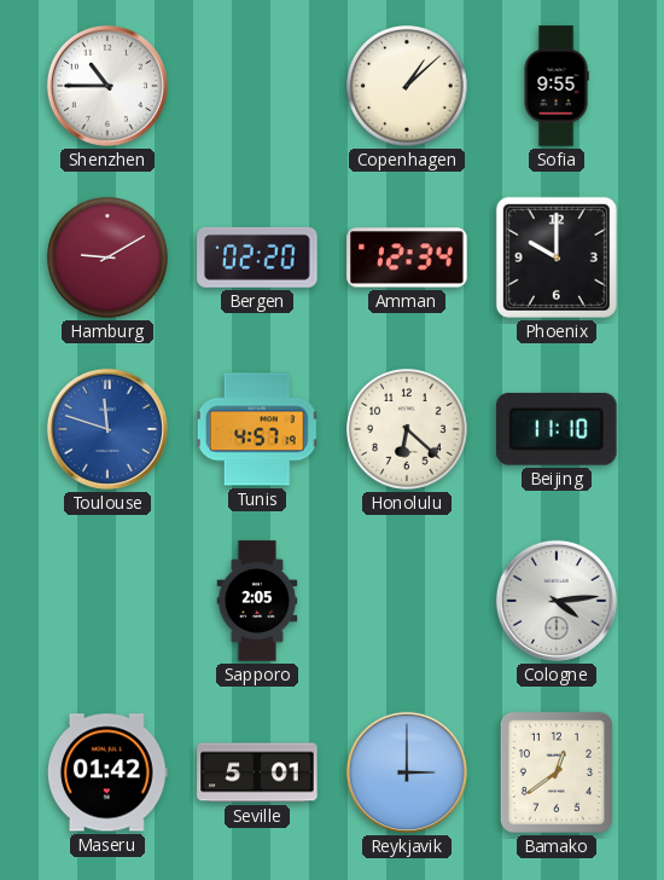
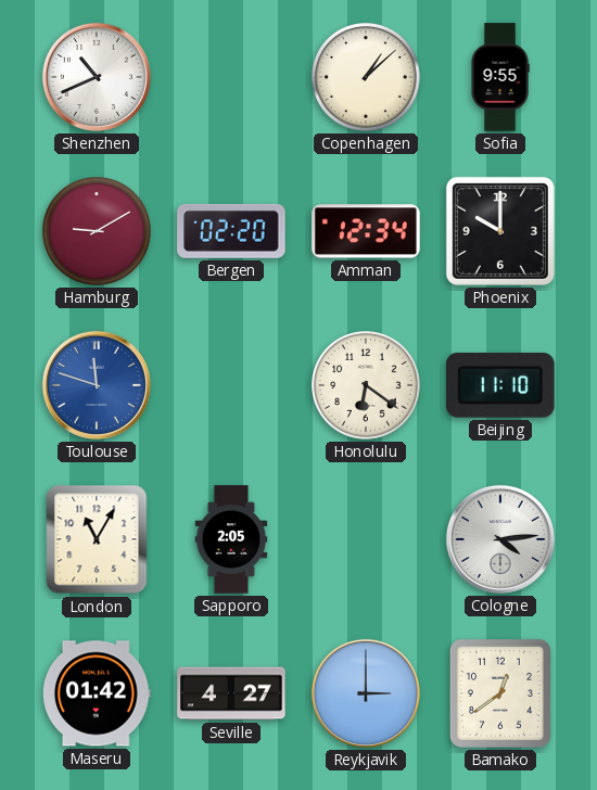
Shenzhen: 10:45 -> 10:41 (97, 77)
Tunis: 4:57 -> none (257, 429)
Honolulu: 6:22 -> 6:21 (367, 386)
London: none -> 11:05 (97, 539)
Seville: 5:01 -> 4:27 (231, 693)
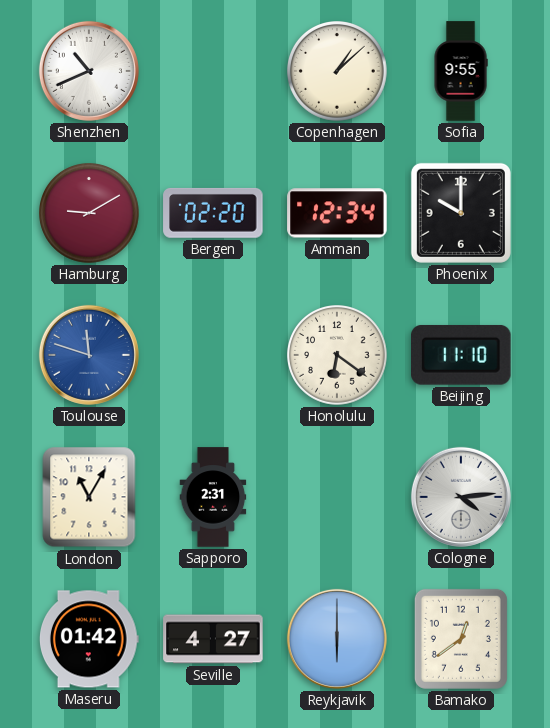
Sapporo: 2:05 -> 2:31 (213, 497)
Reykjavik: 3:00 -> 6:00 (337, 639)
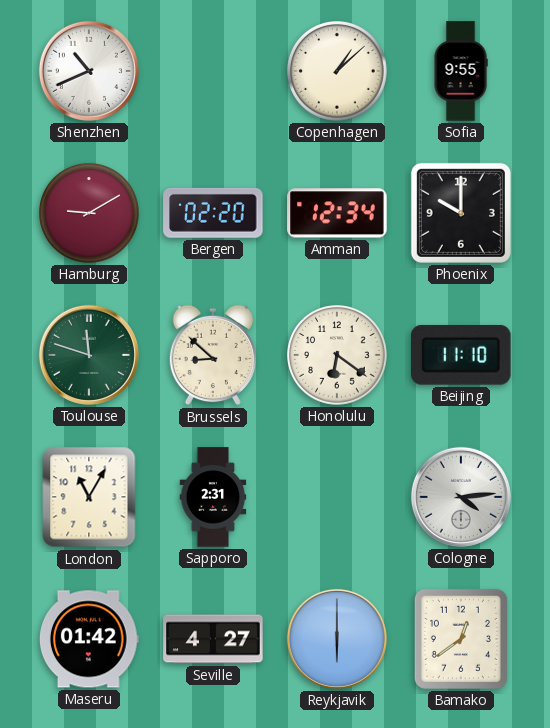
Toulouse dial: blue -> green (89, 355)
Brussels: none -> 8:52 (212, 355)
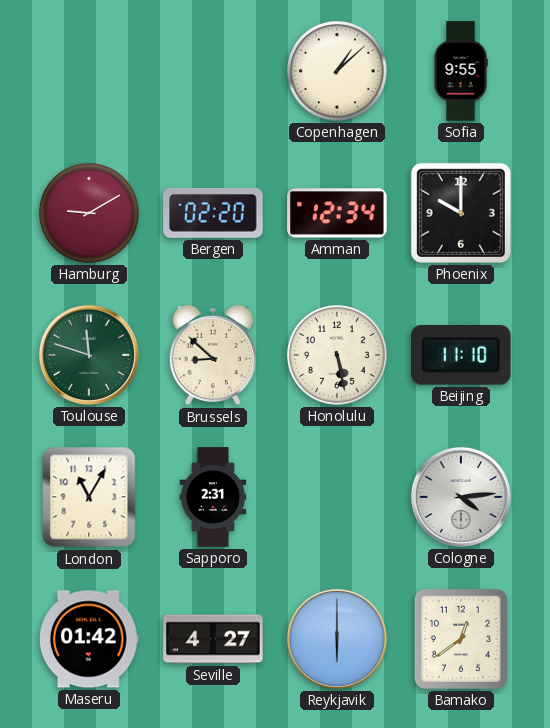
Shenzhen: 10:41 -> none (89, 71)
Honolulu: 6:21 -> 5:28 (338, 356)
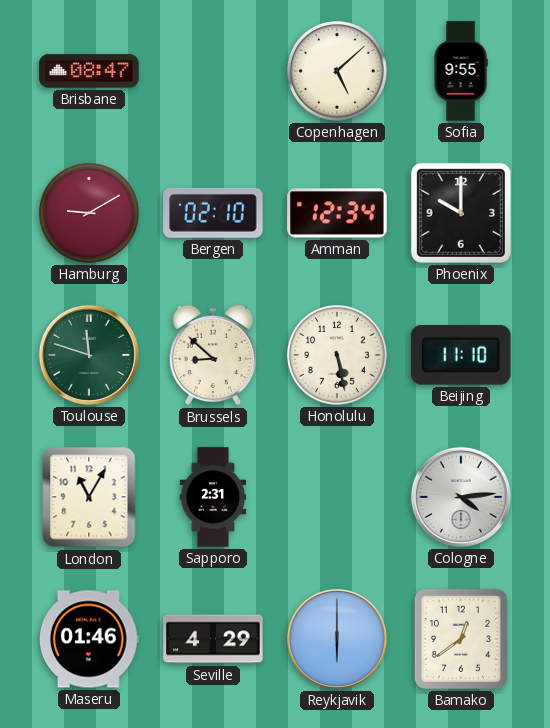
Brisbane: none -> 08:47 (89, 71)
Copenhagen: 1:08 -> 5:08 (338, 72)
Bergen: 02:20 -> 02:10 (213, 213)
Maseru: 01:42 -> 01:46 (89, 639)
Seville: 4:27 -> 4:29 (213, 639)
